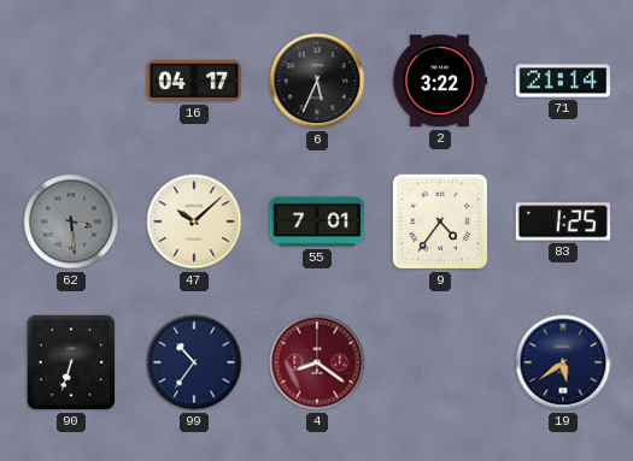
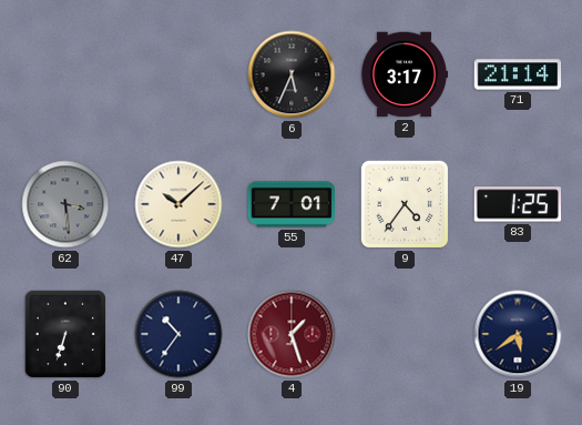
16: 04:17 -> none (194, 81)
2: 3:22 -> 3:17 (405, 74)
4: 8:21 -> 1:27 (292, 334)
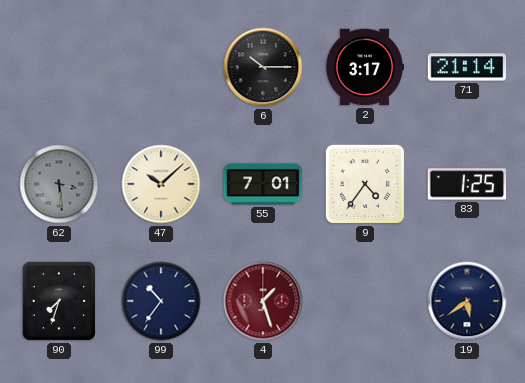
6: 5:34 -> 10:15 (263, 67)
90: 6:33 -> 7:33 (59, 301)
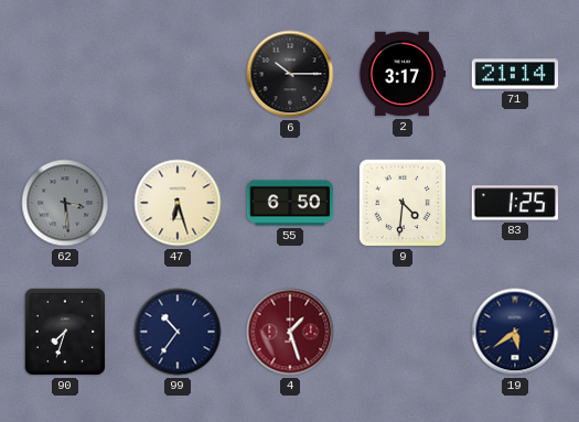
47: 10:08 -> 6:27 (178, 203)
55: 7:01 -> 6:50 (290, 203)
9: 4:36 -> 4:31 (403, 203)
